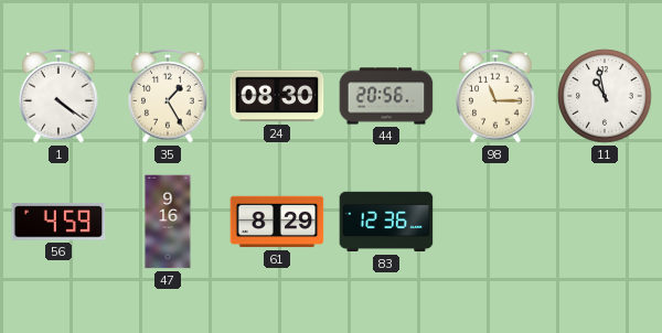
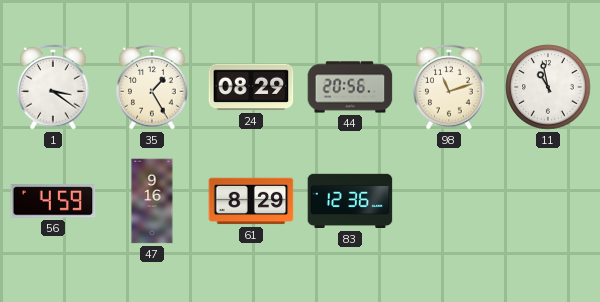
1: 4:21 -> 3:21 (53, 87)
24: 08:30 -> 08:29 (251, 87)
98: 11:15 -> 11:12 (449, 87)
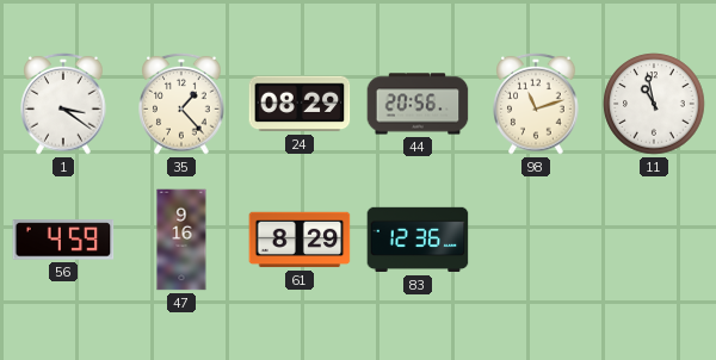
35: 1:25 -> 1:23 (181, 104)
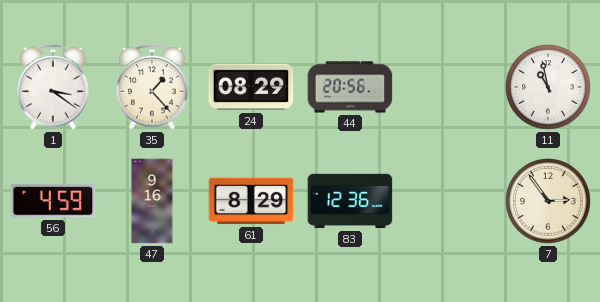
98: 11:12 -> none (536, 104)
7: none -> 2:54 (548, 201)
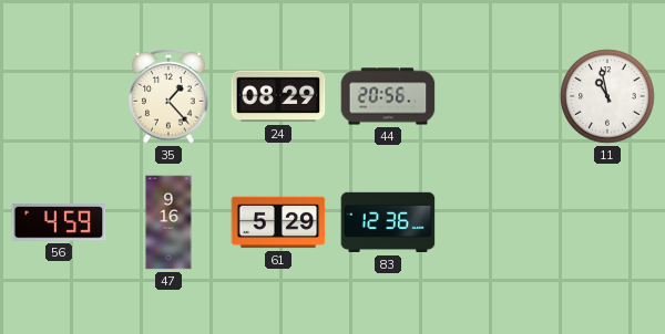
1: 3:21 -> none (53, 87)
61: 8:29 -> 5:29 (278, 222)
7: 2:54 -> none (548, 201)
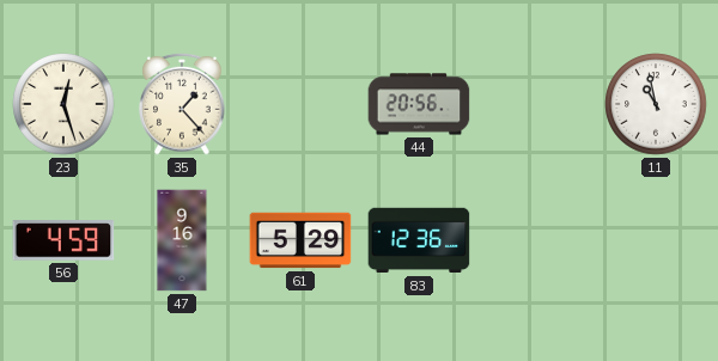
23: none -> 12:27 (63, 104)
24: 08:29 -> none (278, 96)
